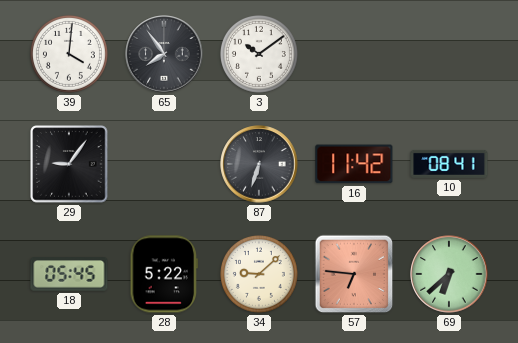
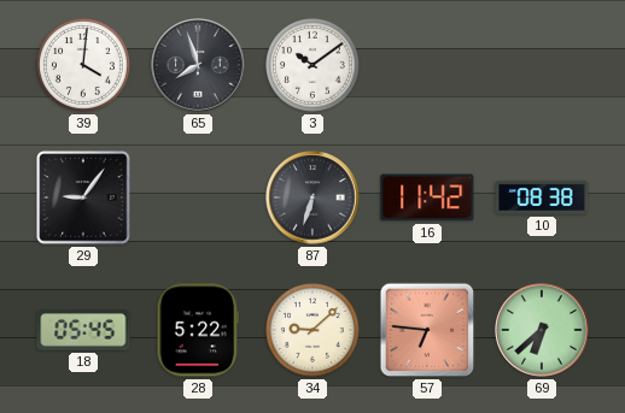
65: 7:54 -> 7:57 (198, 65)
10: 08:41 -> 08:38 (542, 197)
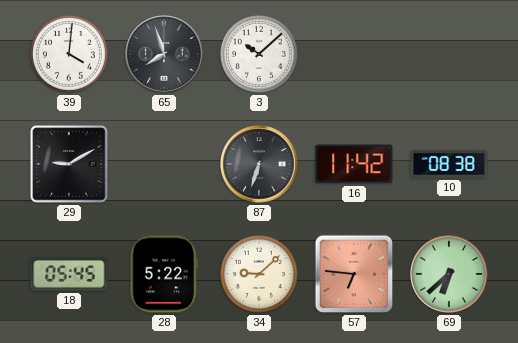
3: 10:09 -> 10:08 (259, 54)
29: 9:06 -> 9:10 (69, 164)
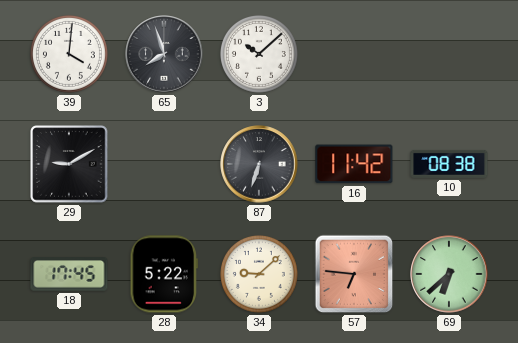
18: 05:45 -> 17:45 (69, 274)
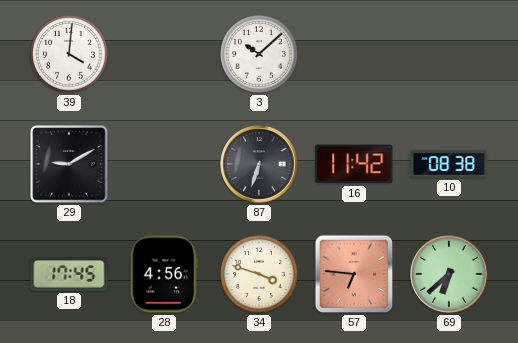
65: 7:57 -> none (164, 54)
28: 5:22 -> 4:56 (164, 274)
34: 9:08 -> 3:48 (259, 274)
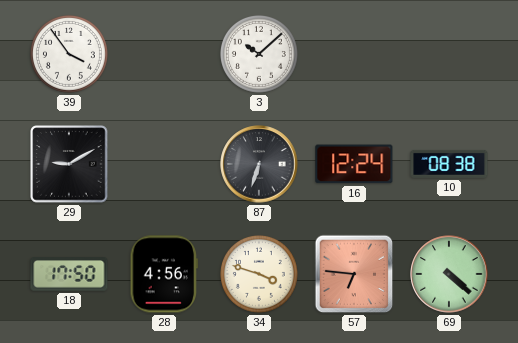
39: 4:01 -> 3:54 (69, 54)
16: 11:42 -> 12:24 (354, 164)
18: 17:45 -> 17:50 (69, 274)
69: 6:38 -> 4:22 (449, 274)
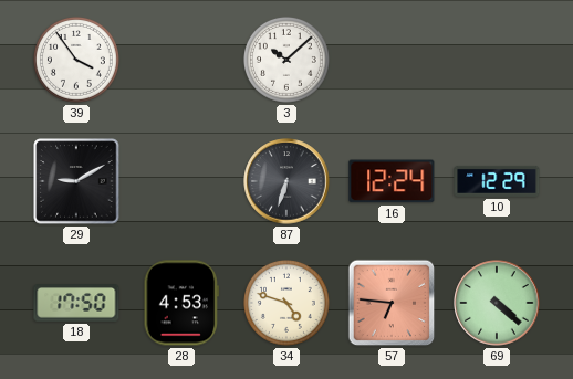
10: 08:38 -> 12:29 (497, 181)
28: 4:56 -> 4:53 (181, 303)
34: 3:48 -> 4:48 (286, 303)
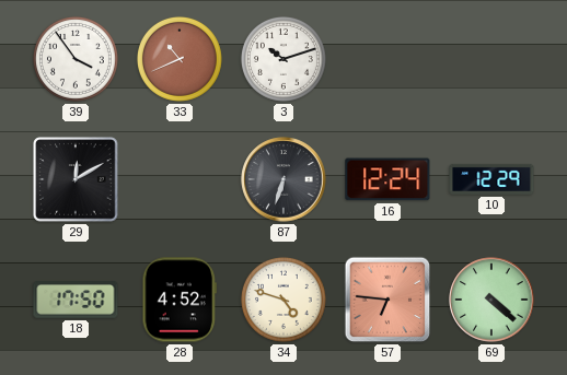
33: none -> 10:41 (180, 59)
3: 10:08 -> 10:12 (283, 59)
29: 9:10 -> 12:10 (76, 179)
28: 4:53 -> 4:52 (180, 300)
